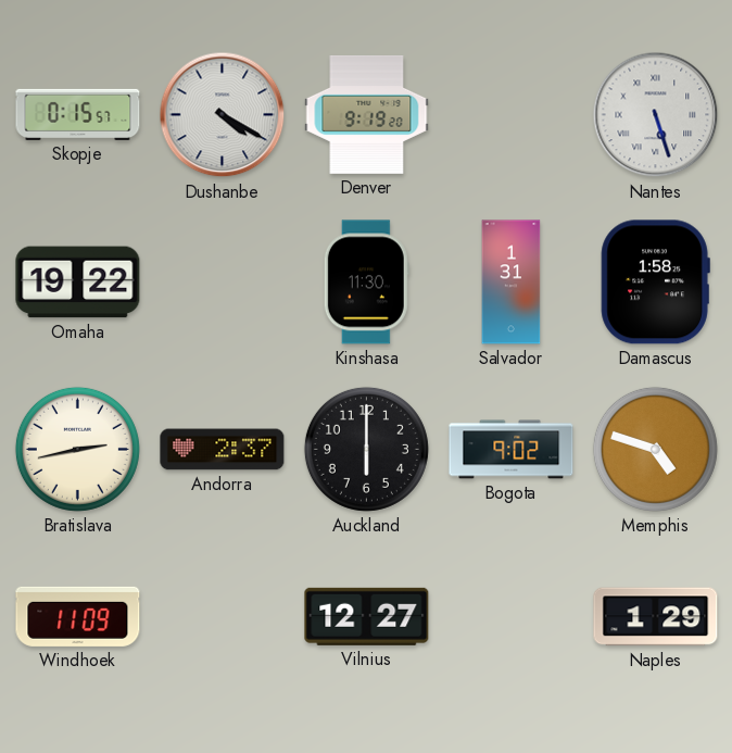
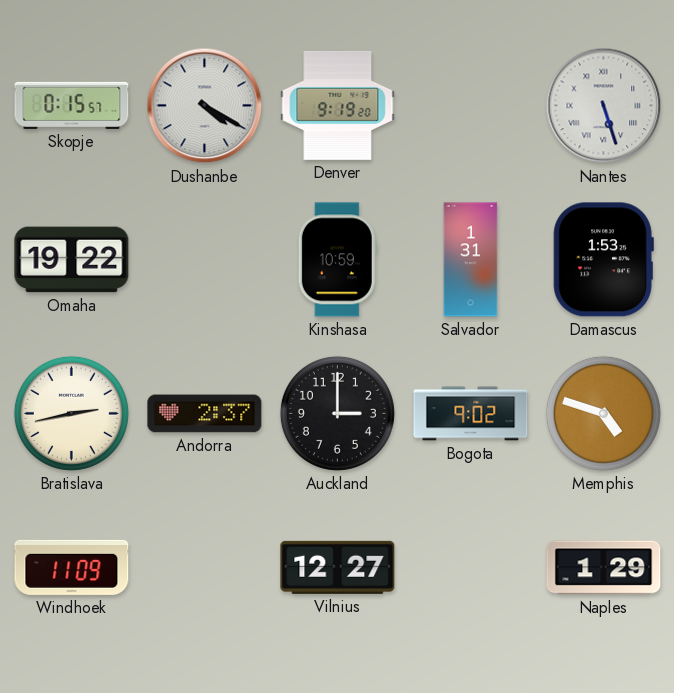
Kinshasa: 11:30 -> 10:59 (337, 260)
Damascus: 1:58 -> 1:53 (603, 260)
Auckland: 6:00 -> 3:00 (337, 413)
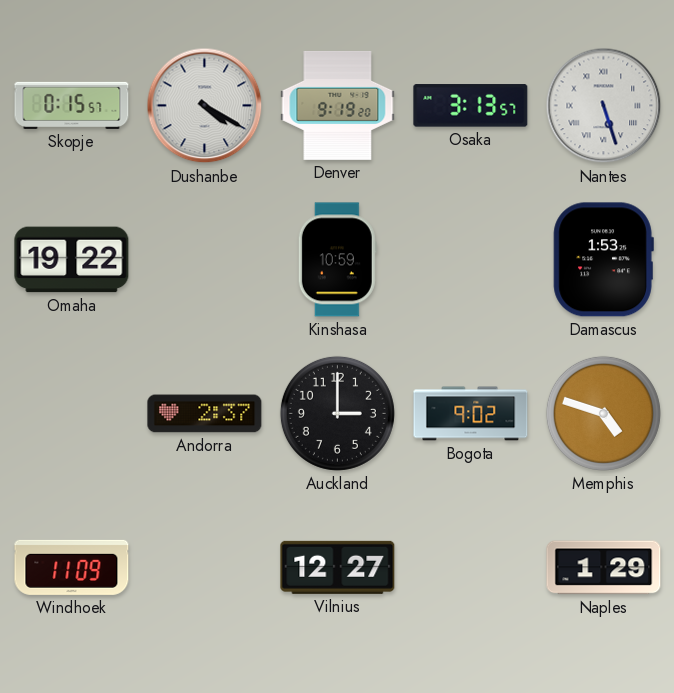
Osaka: none -> 3:13 (471, 106)
Salvador: 1:31 -> none (471, 260)
Bratislava: 2:43 -> none (71, 413)
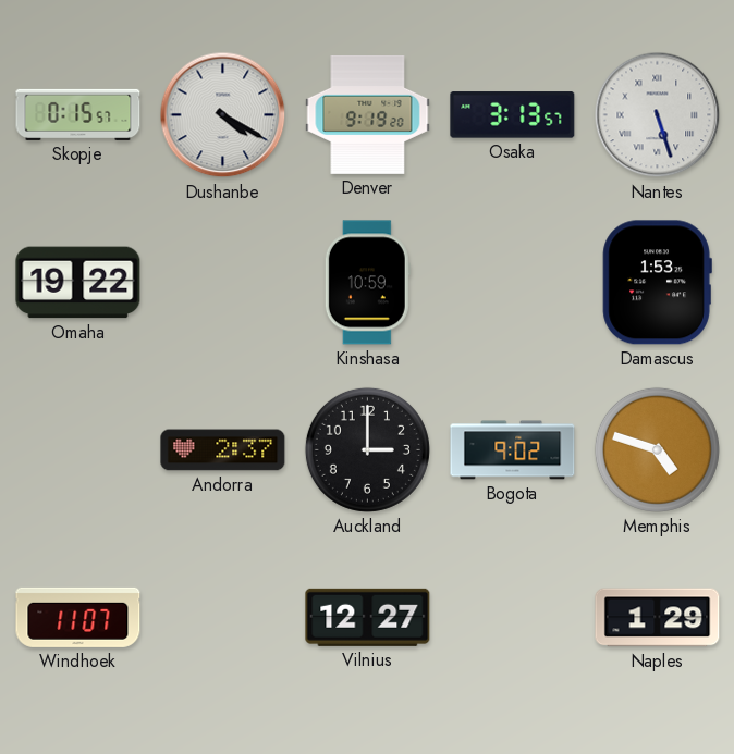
Windhoek: 11:09 -> 11:07 (78, 617)
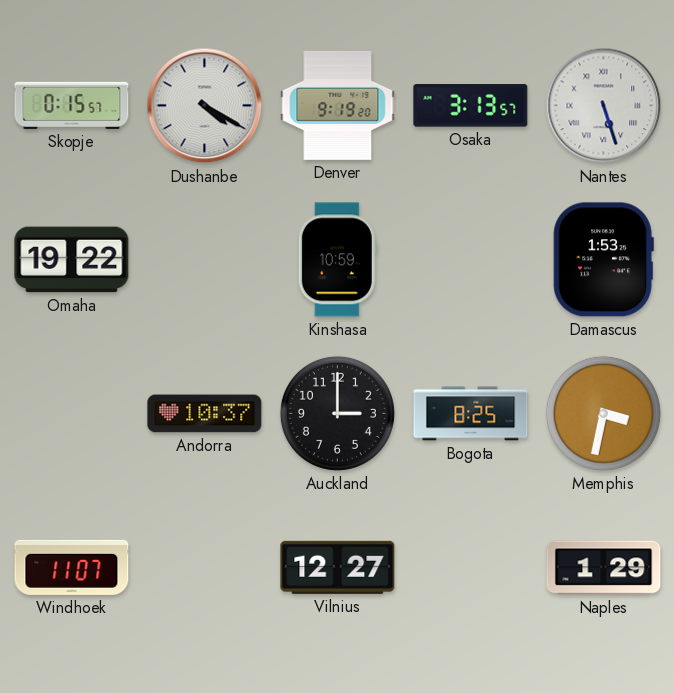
Andorra: 2:37 -> 10:37 (205, 414)
Bogota: 9:02 -> 8:25 (471, 414)
Memphis: 4:48 -> 3:32 (603, 413)
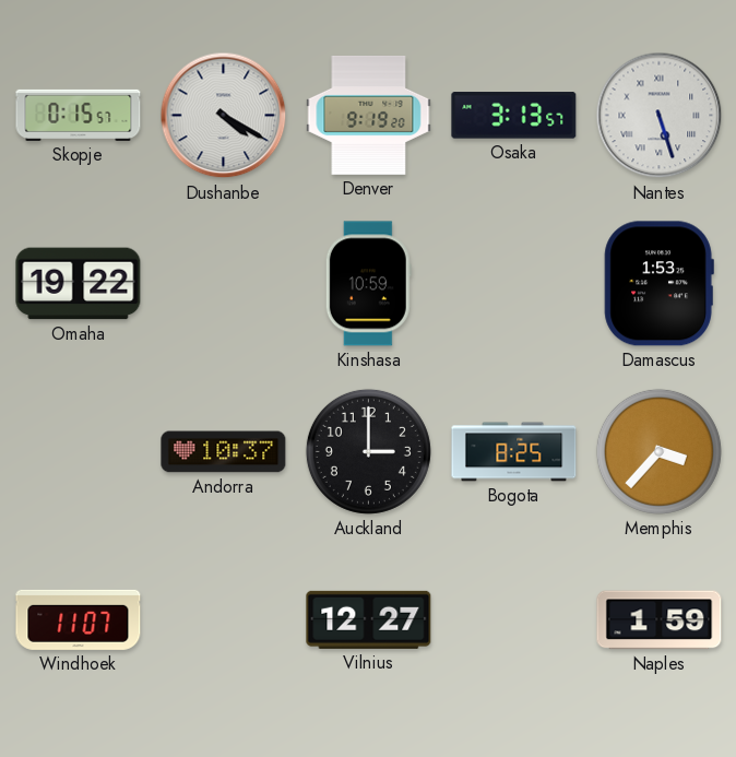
Memphis: 3:32 -> 3:37 (658, 451)
Naples: 1:29 -> 1:59 (660, 620)
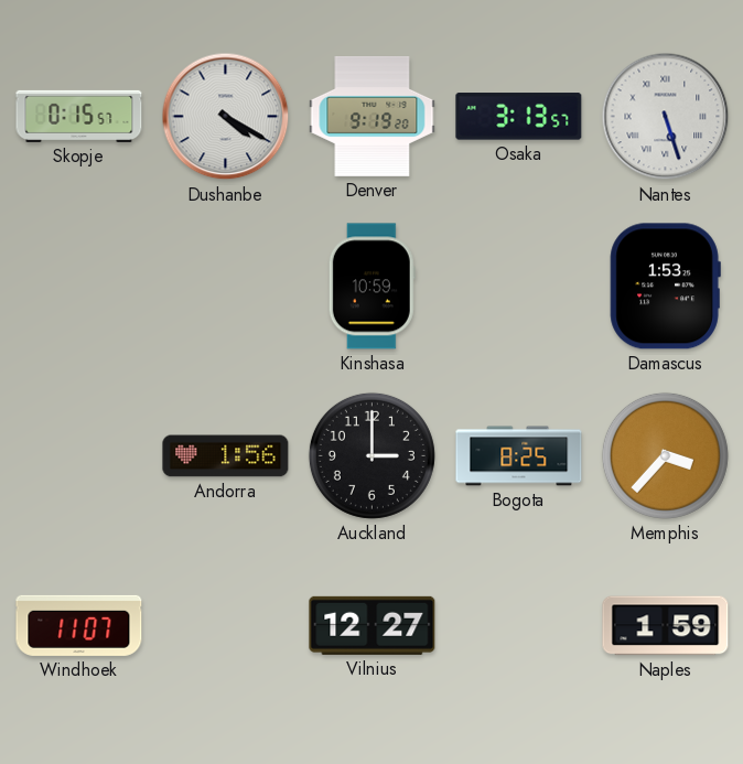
Omaha: 19:22 -> none (79, 284)
Andorra: 10:37 -> 1:56 (226, 456)
